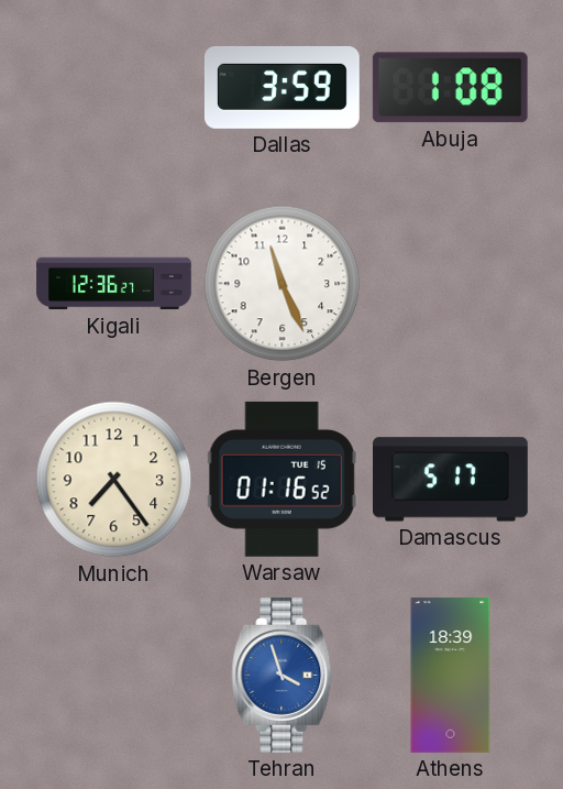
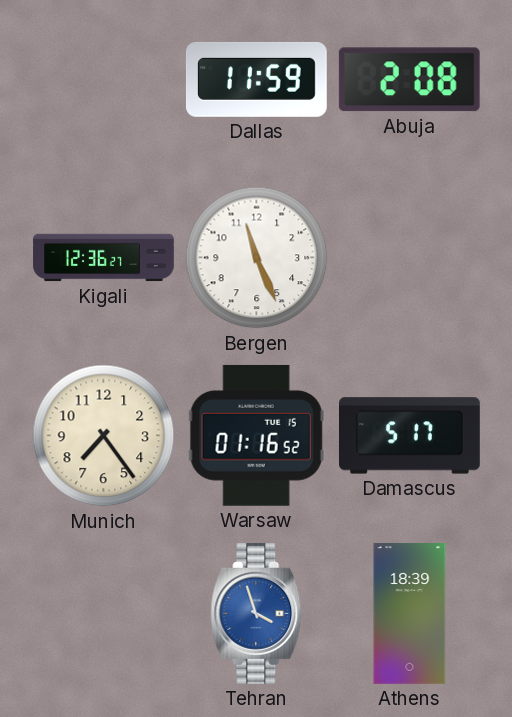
Dallas: 3:59 -> 11:59 (256, 79)
Abuja: 1:08 -> 2:08 (409, 80)
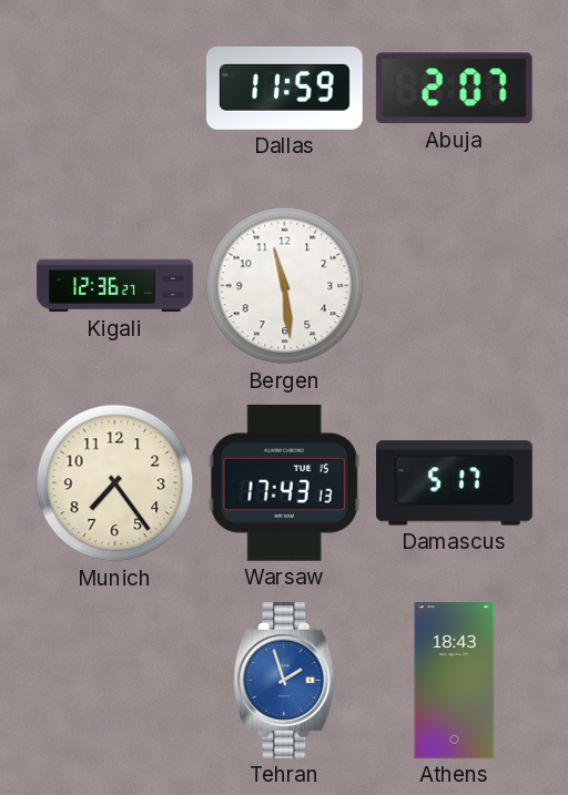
Abuja: 2:08 -> 2:07 (454, 89)
Bergen: 11:26 -> 11:29 (285, 286)
Warsaw: 01:16 -> 17:43 (284, 482)
Tehran: 3:57 -> 1:57 (285, 680)
Athens: 18:39 -> 18:43 (455, 681)
